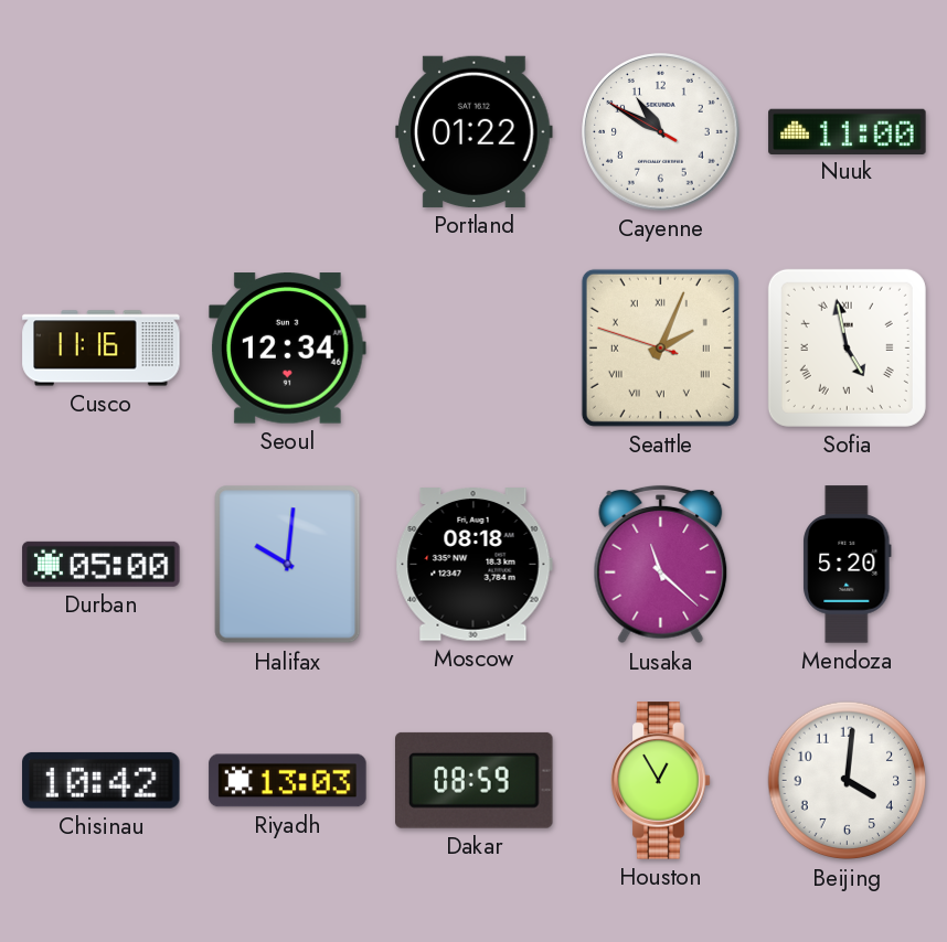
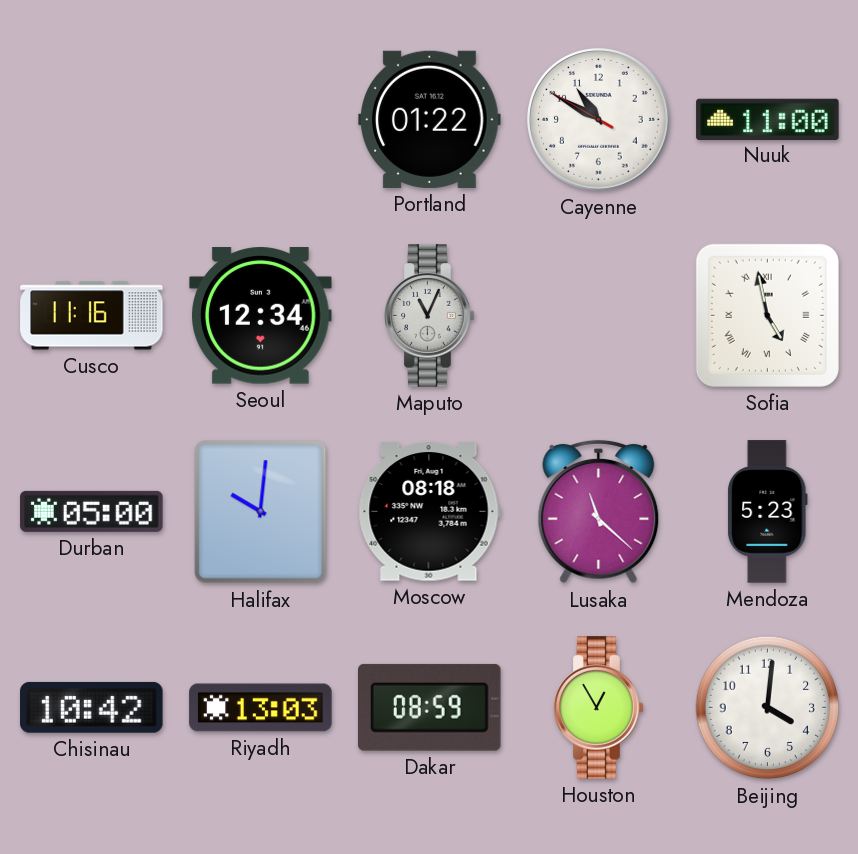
Maputo: none -> 11:04 (430, 316)
Seattle: 2:03 -> none (660, 347)
Mendoza: 5:20 -> 5:23 (768, 512)
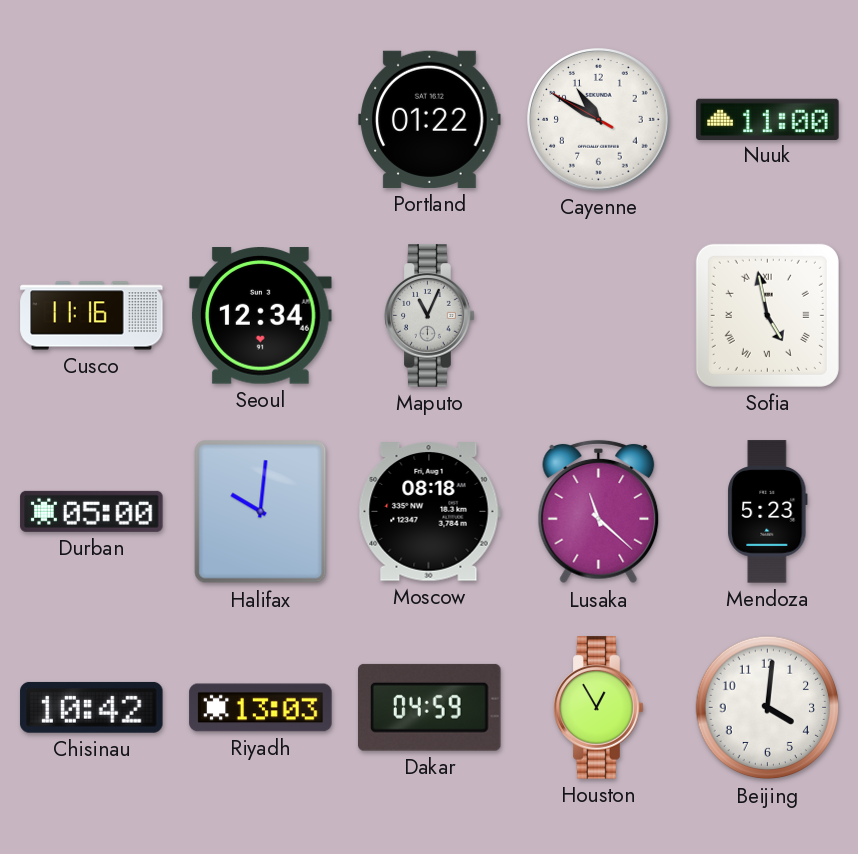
Dakar: 08:59 -> 04:59 (430, 707)
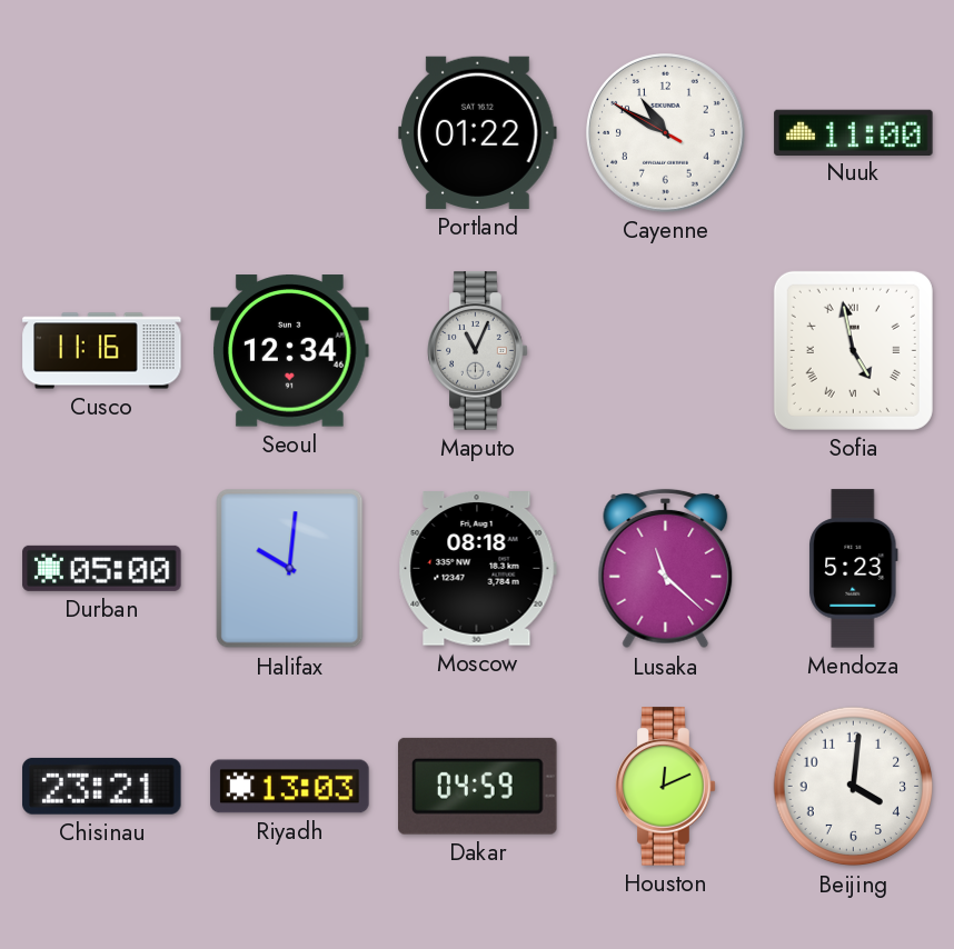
Chisinau: 10:42 -> 23:21 (102, 786)
Houston: 12:55 -> 12:11 (666, 787)
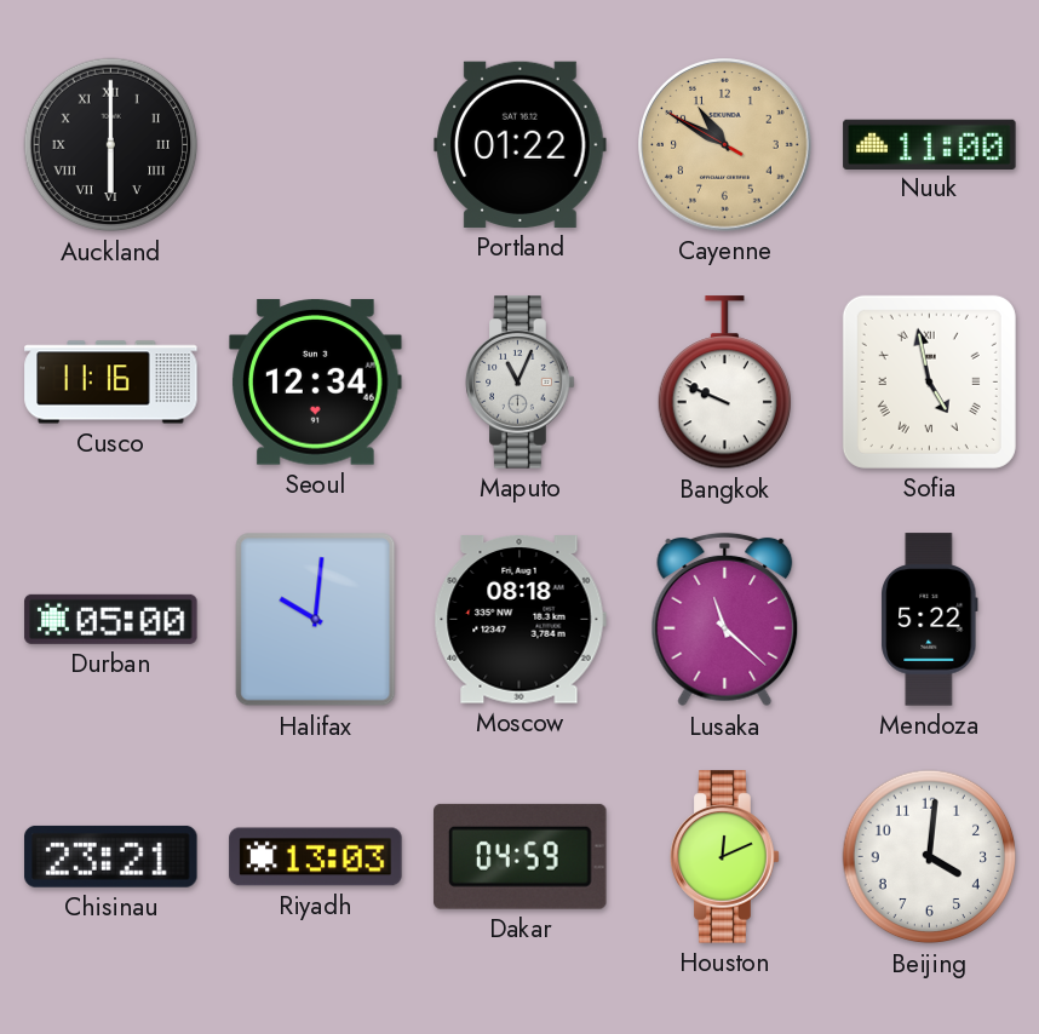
Auckland: none -> 6:00 (111, 145)
Cayenne dial: white -> champagne (725, 145)
Bangkok: none -> 9:49 (724, 383)
Mendoza: 5:23 -> 5:22 (930, 620)
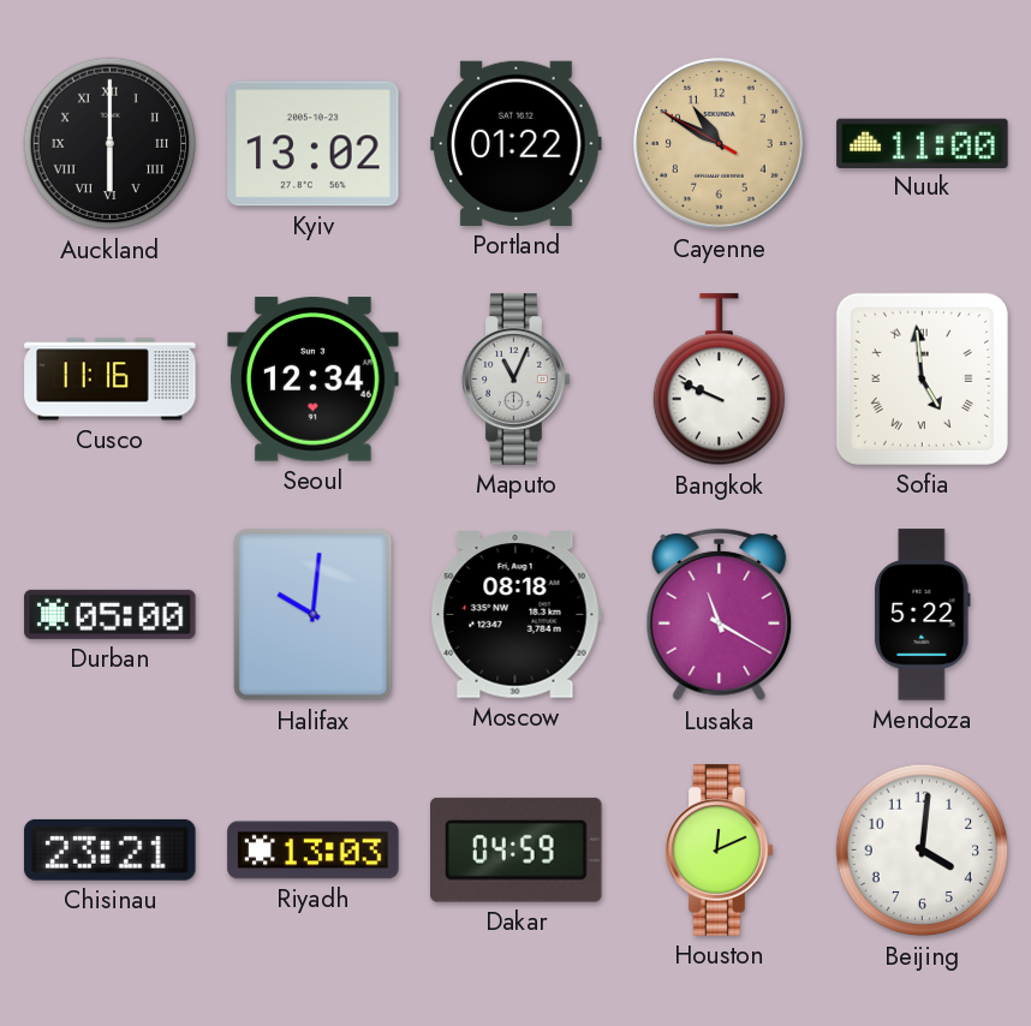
Kyiv: none -> 13:02 (314, 144)
Sofia: 4:58 -> 4:59 (922, 378)
Lusaka: 11:22 -> 11:20 (720, 615)
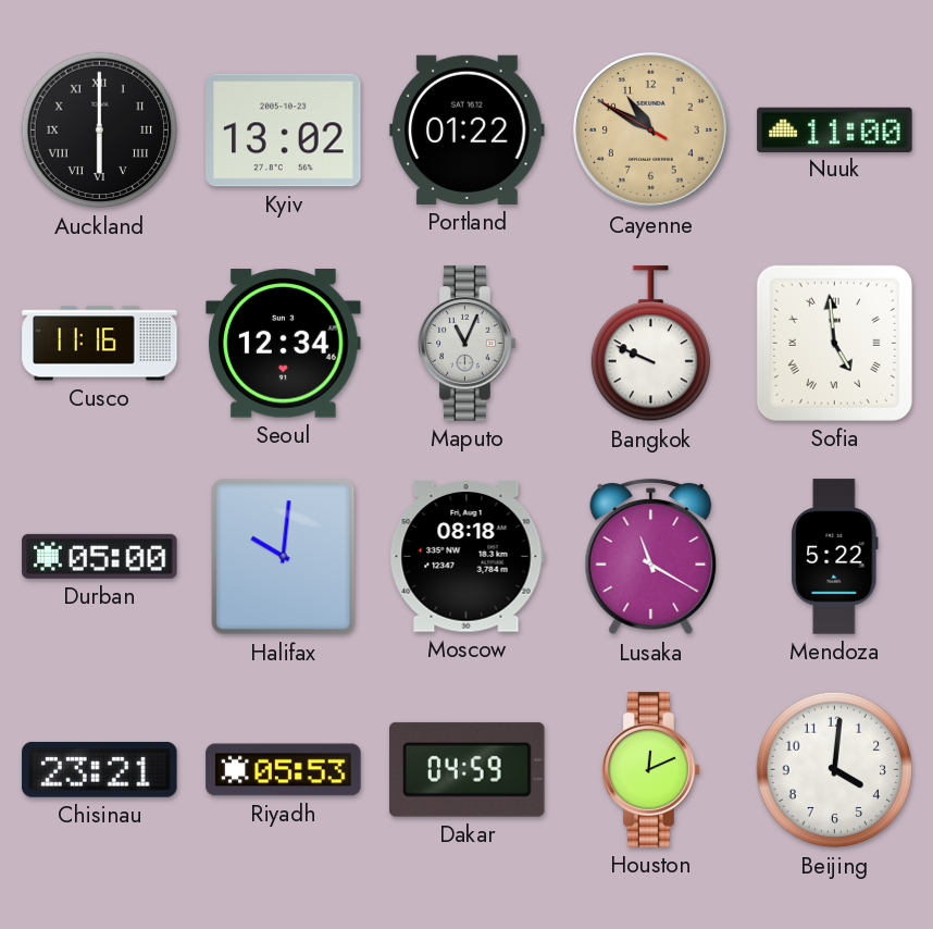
Riyadh: 13:03 -> 05:53 (284, 770)
